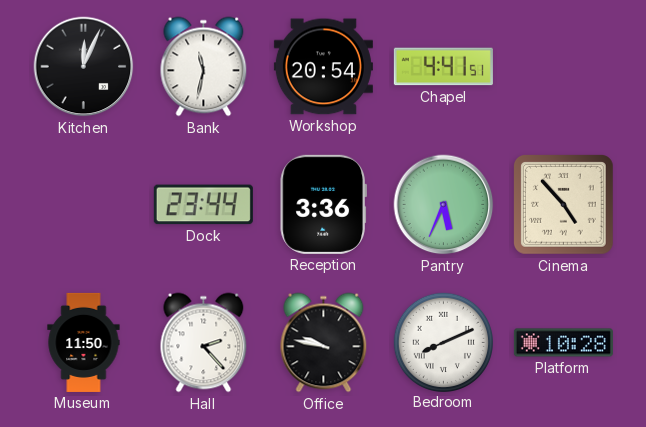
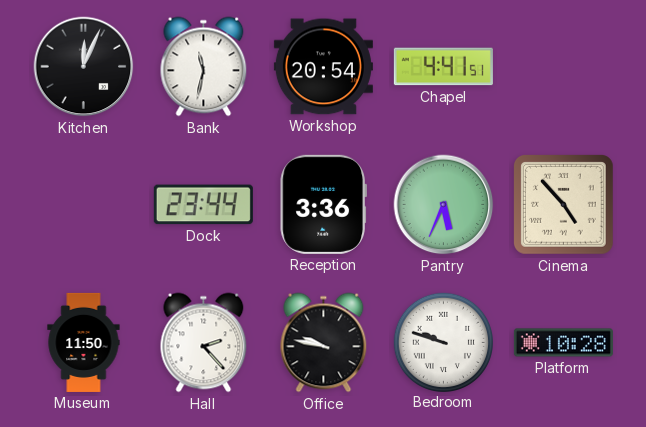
Bedroom: 8:11 -> 9:48 (443, 342)
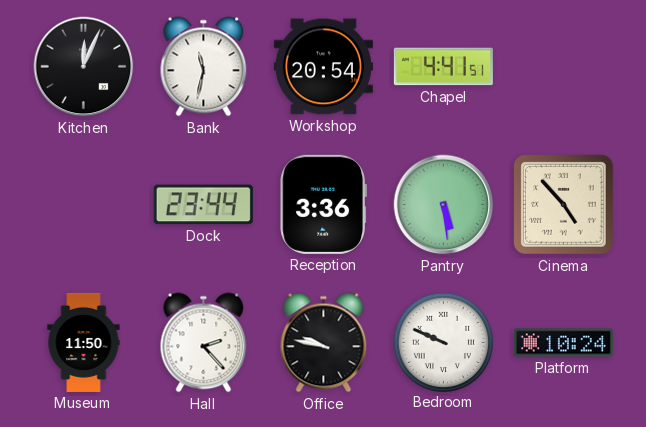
Pantry: 5:34 -> 5:29 (444, 205)
Bedroom: 9:48 -> 9:49 (443, 342)
Platform: 10:28 -> 10:24 (563, 343)
